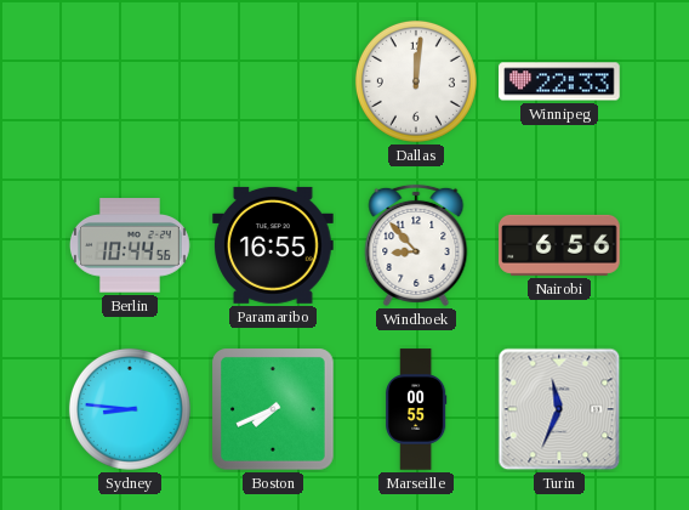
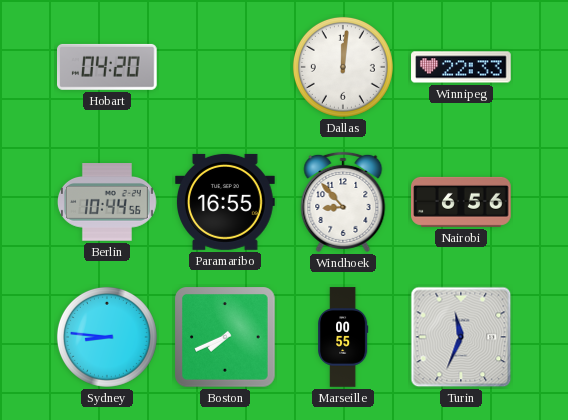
Hobart: none -> 04:20 (108, 67)
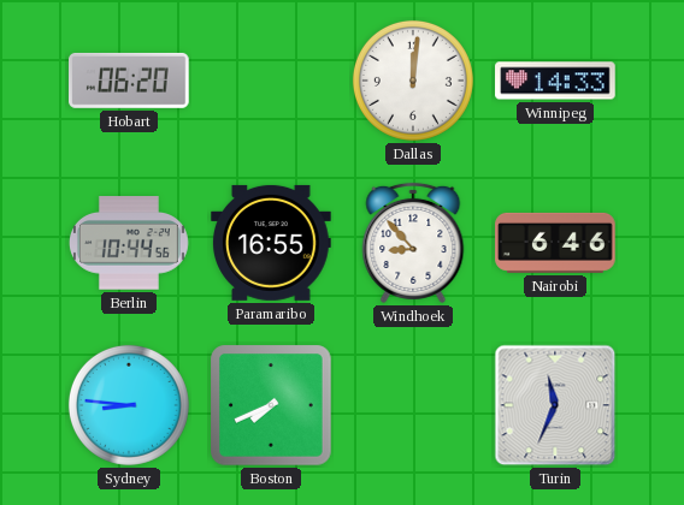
Hobart: 04:20 -> 06:20 (130, 81)
Winnipeg: 22:33 -> 14:33 (555, 81)
Nairobi: 6:56 -> 6:46 (555, 243)
Marseille: 00:55 -> none (343, 337)
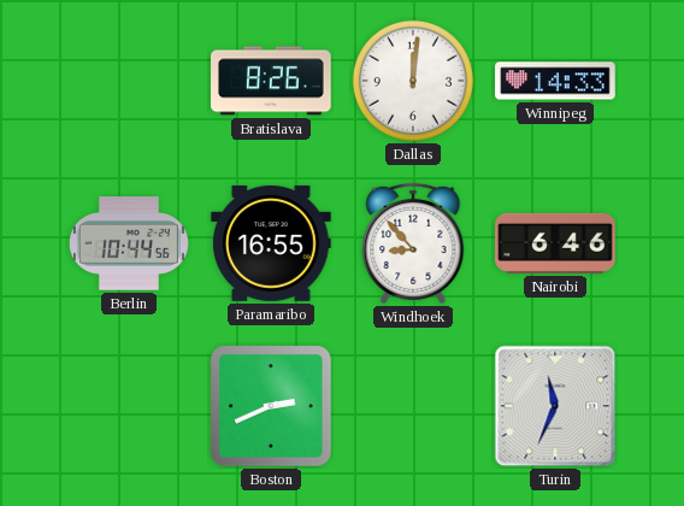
Hobart: 06:20 -> none (130, 81)
Bratislava: none -> 8:26 (272, 81)
Sydney: 8:46 -> none (129, 405)
Boston: 7:41 -> 2:41 (271, 406)
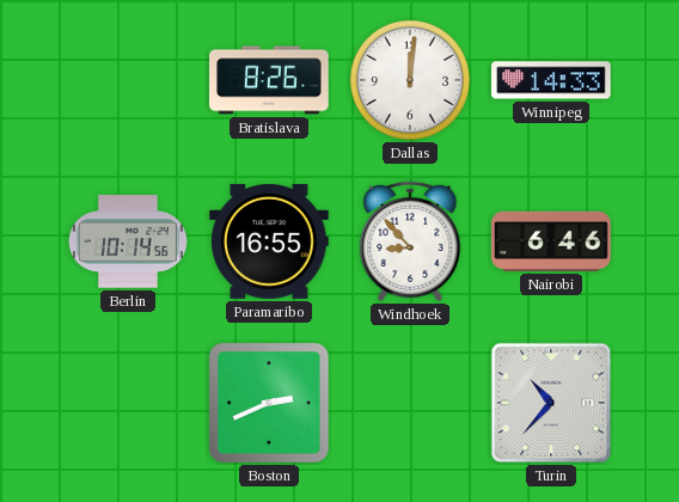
Berlin: 10:44 -> 10:14 (128, 241)
Turin: 11:34 -> 10:37 (551, 403)
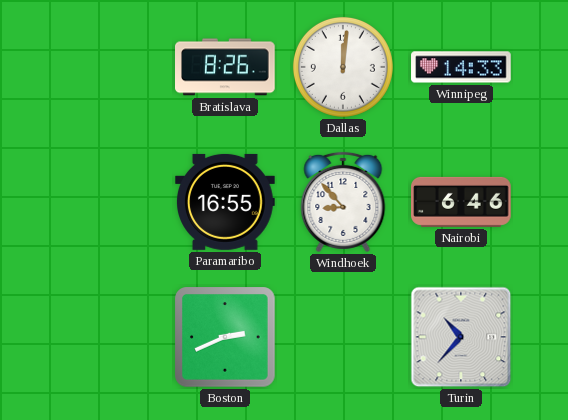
Berlin: 10:14 -> none (128, 241)
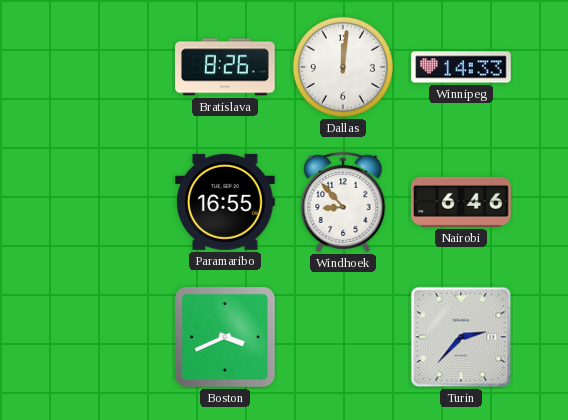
Boston: 2:41 -> 3:41 (225, 337)
Turin: 10:37 -> 2:37 (461, 337)
